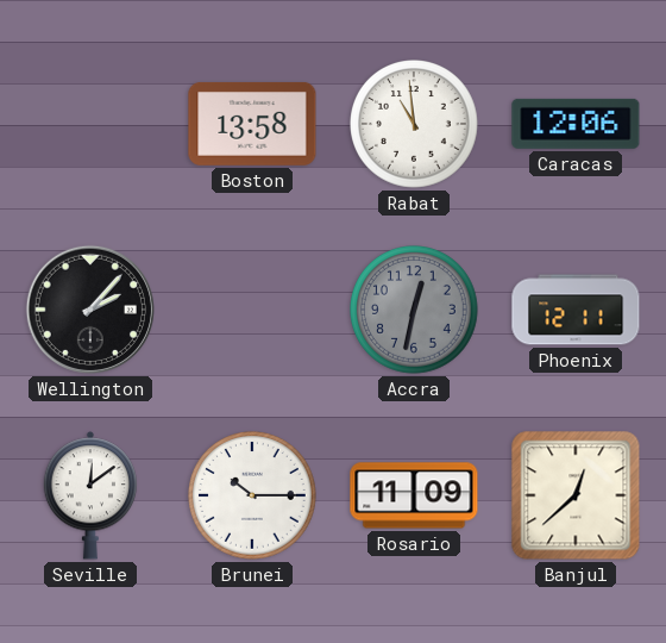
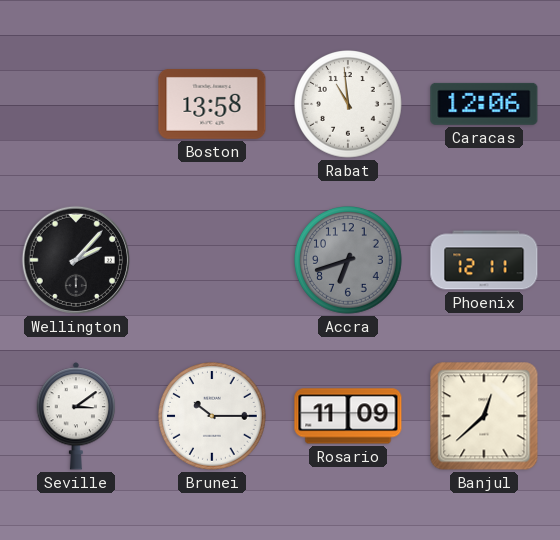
Accra: 12:32 -> 6:42 (349, 261)
Seville: 12:09 -> 3:09 (76, 416)
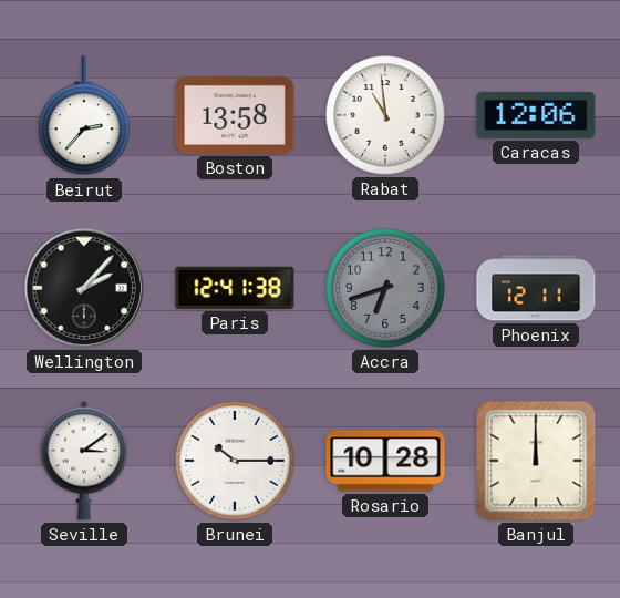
Beirut: none -> 2:37 (84, 116)
Paris: none -> 12:41 (235, 288)
Rosario: 11:09 -> 10:28 (385, 461)
Banjul: 12:38 -> 12:00 (536, 461)
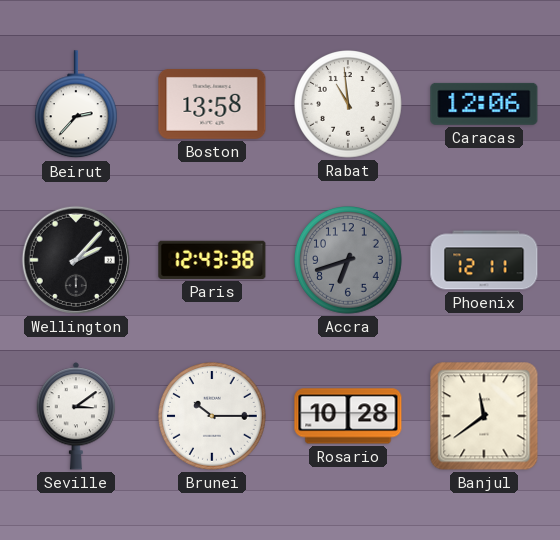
Paris: 12:41 -> 12:43 (212, 260)
Banjul: 12:00 -> 11:39 (484, 416)
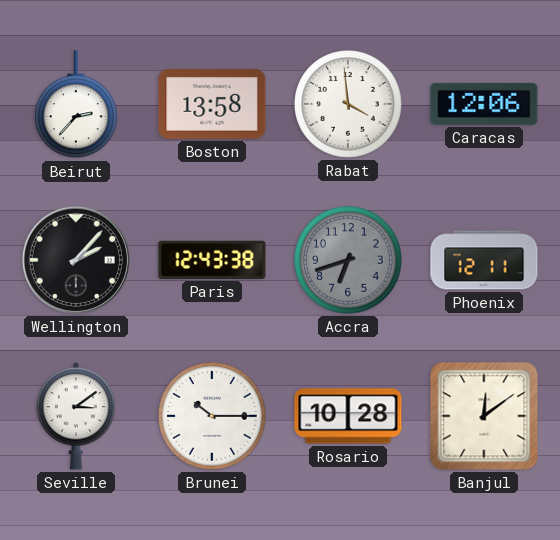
Rabat: 10:59 -> 3:59 (349, 105)
Banjul: 11:39 -> 12:09 (484, 416)
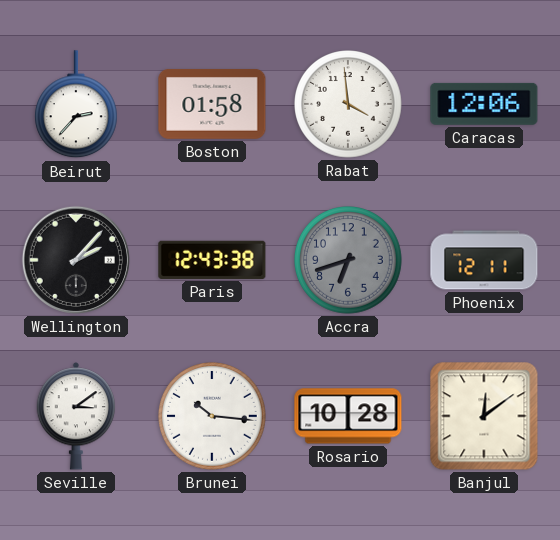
Boston: 13:58 -> 01:58 (212, 104)
Brunei: 10:15 -> 10:16 (213, 417)
